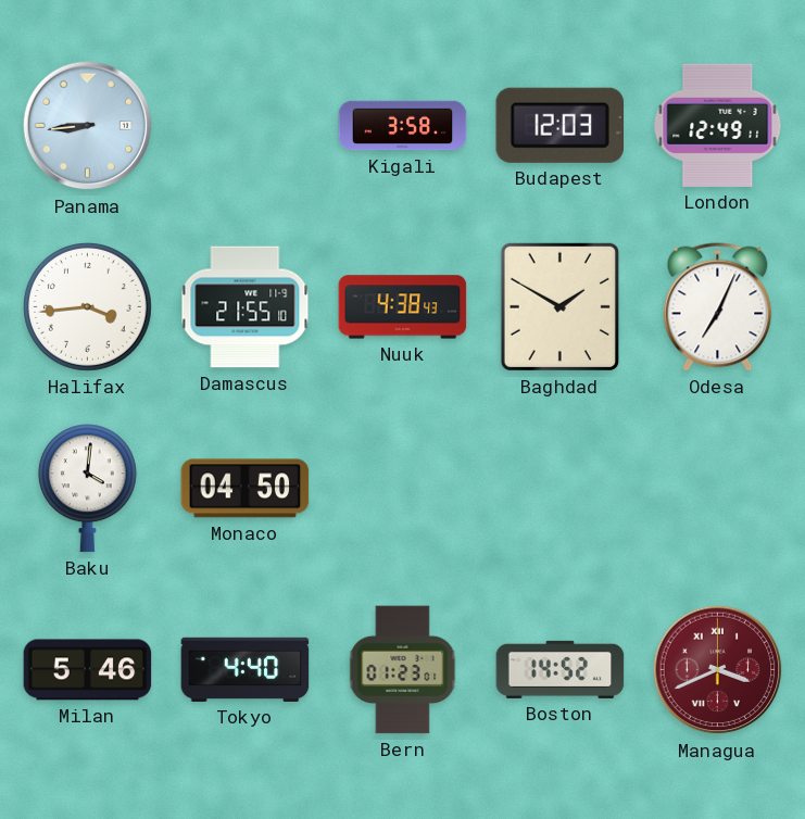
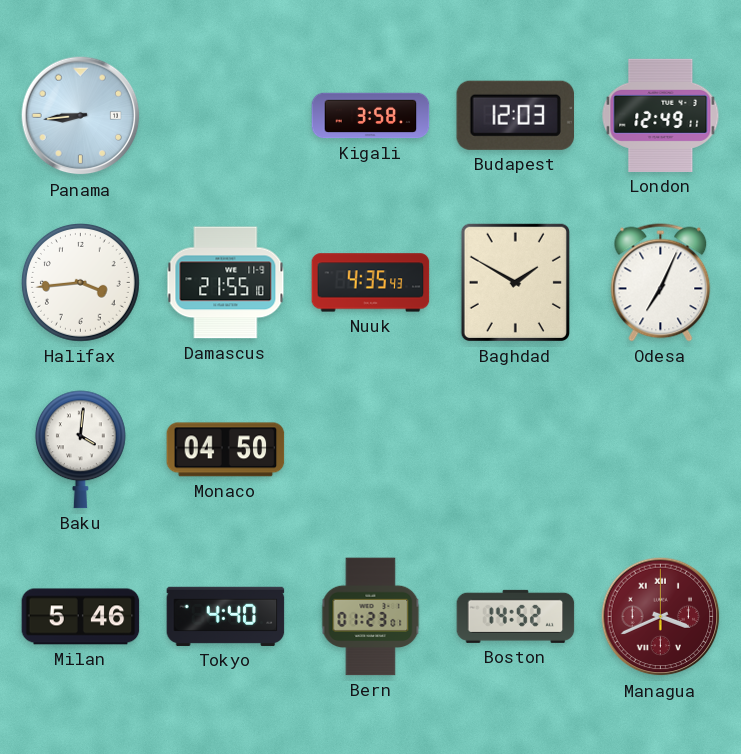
Nuuk: 4:38 -> 4:35 (371, 283)
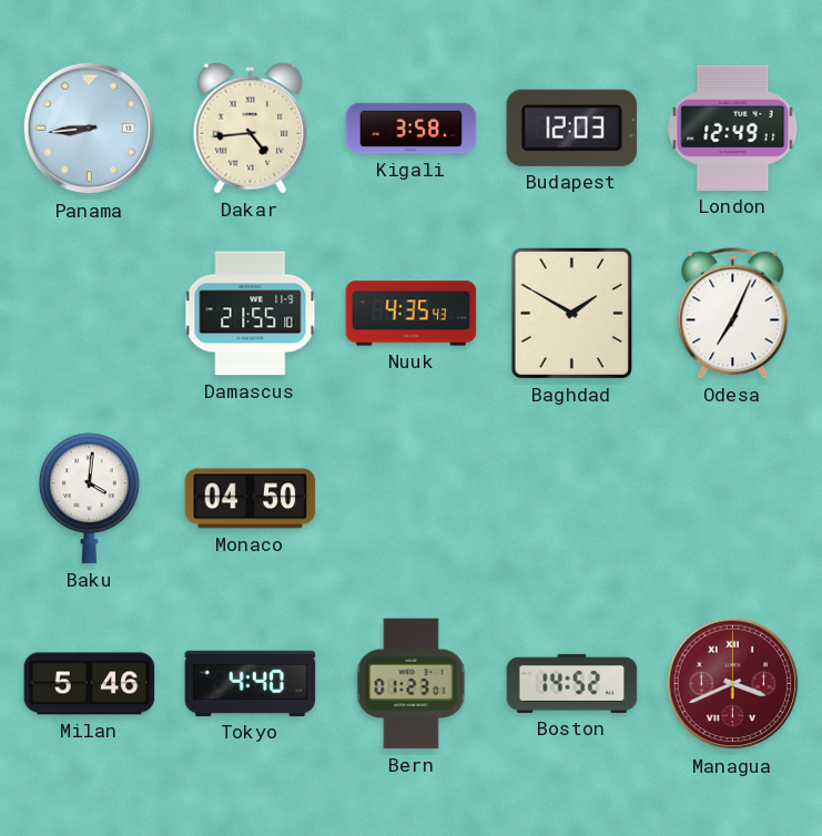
Dakar: none -> 4:44 (251, 128)
Halifax: 3:44 -> none (81, 283)
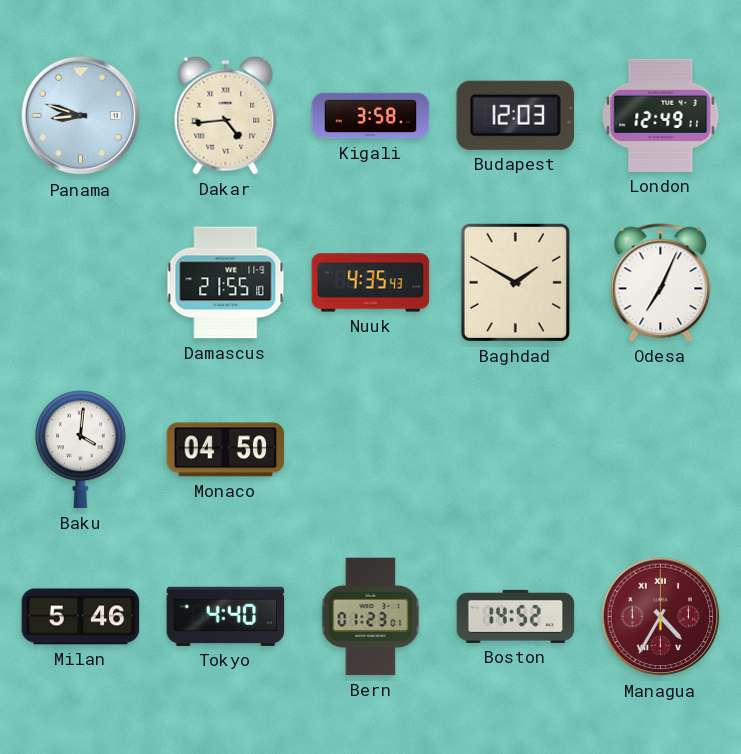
Panama: 8:44 -> 8:48 (81, 116)
Managua: 3:41 -> 4:35 (661, 617)
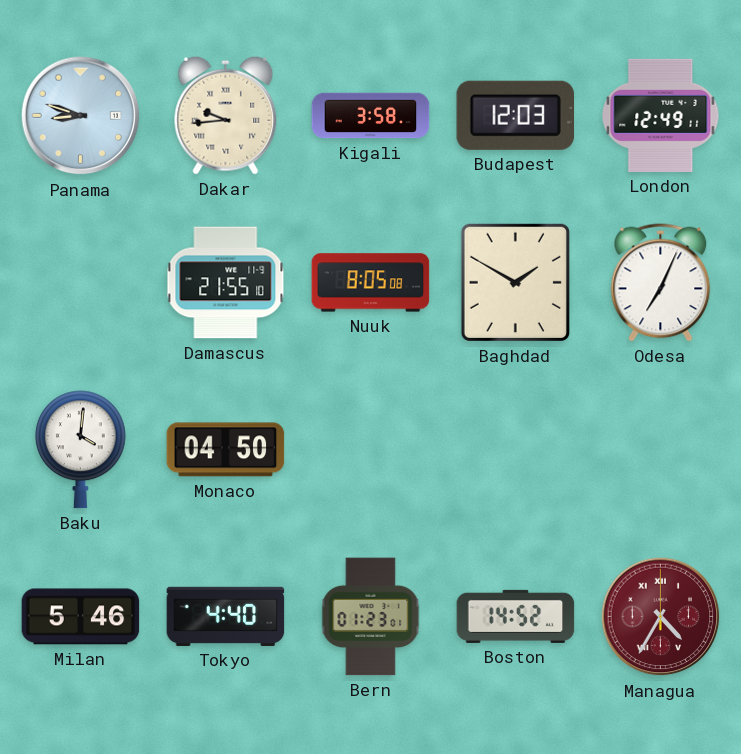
Dakar: 4:44 -> 9:44 (226, 115)
Nuuk: 4:35 -> 8:05 (371, 283)
